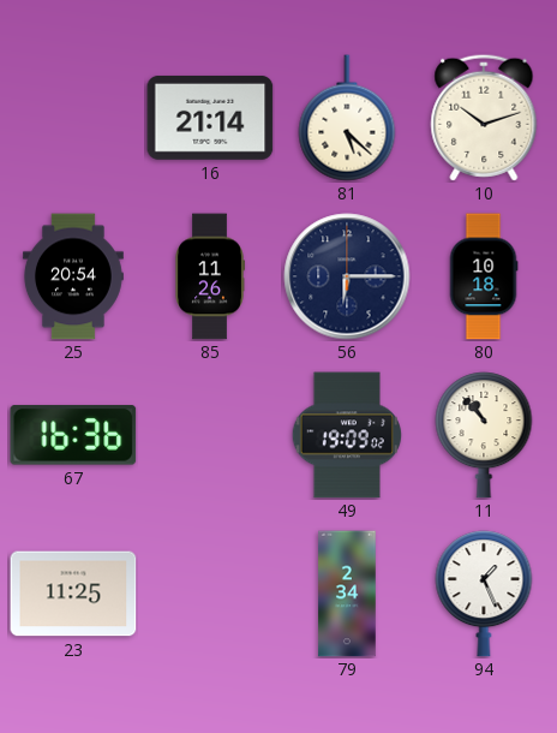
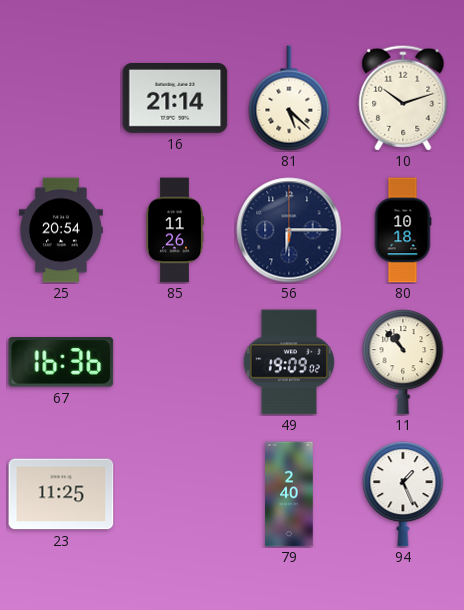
79: 2:34 -> 2:40 (289, 494)
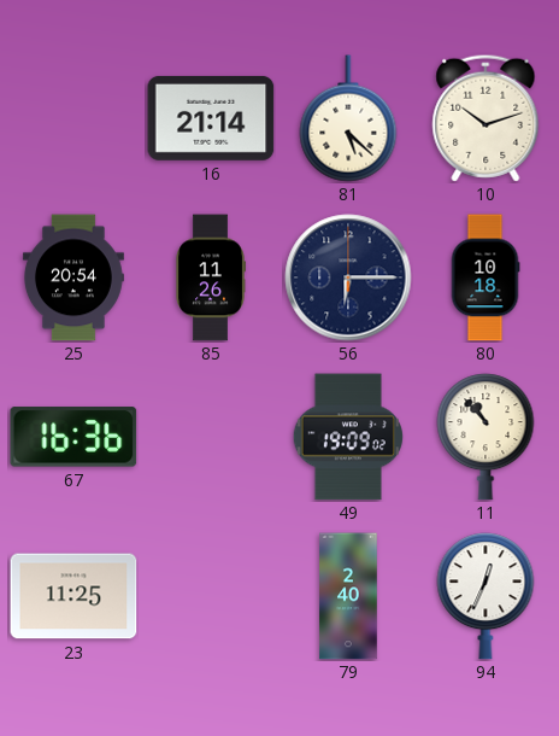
94: 1:26 -> 12:34 (486, 596)
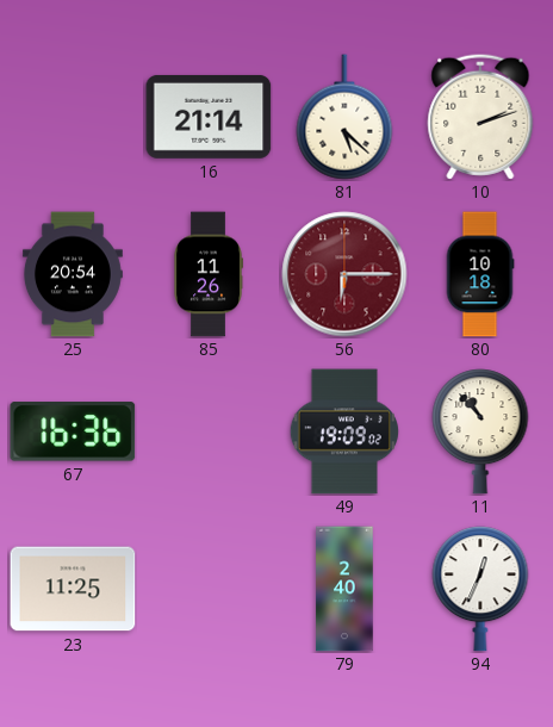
10: 10:12 -> 2:12 (480, 117)
56 dial: navy -> burgundy (344, 274)
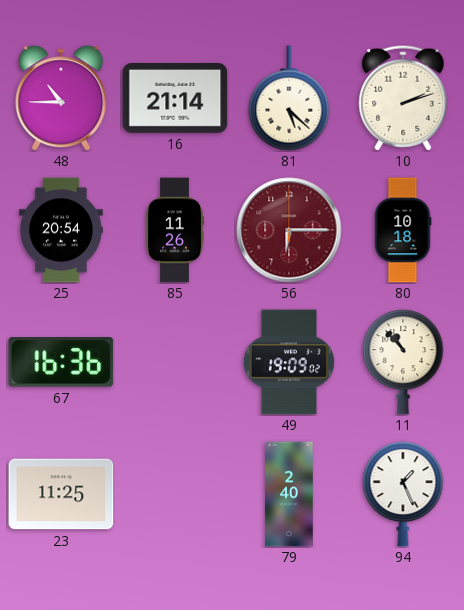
48: none -> 10:45 (61, 98)
94: 12:34 -> 1:26 (403, 494)
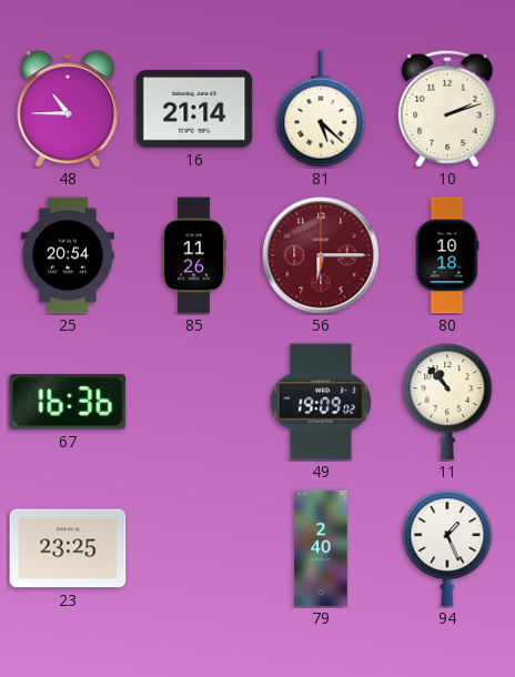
23: 11:25 -> 23:25 (68, 548)
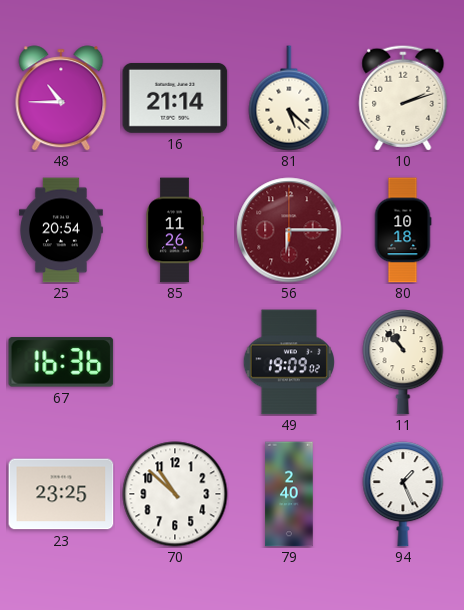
70: none -> 10:52 (175, 494)
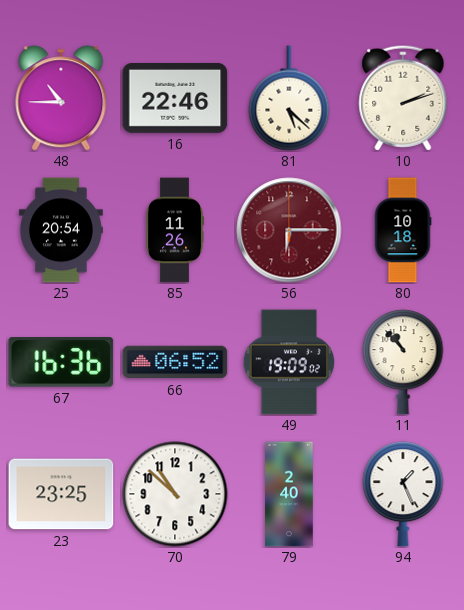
16: 21:14 -> 22:46 (175, 98)
66: none -> 06:52 (175, 362)
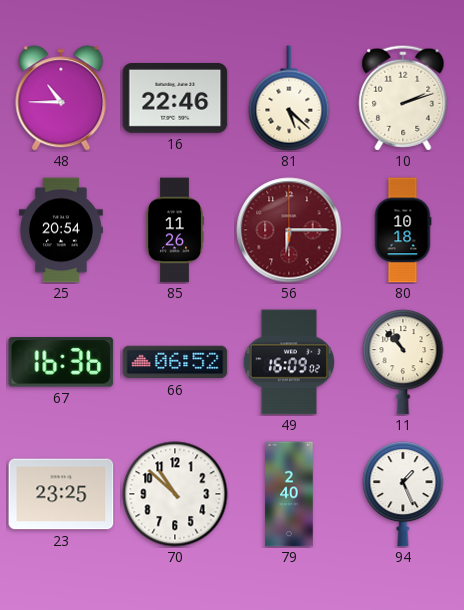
49: 19:09 -> 16:09 (289, 362)
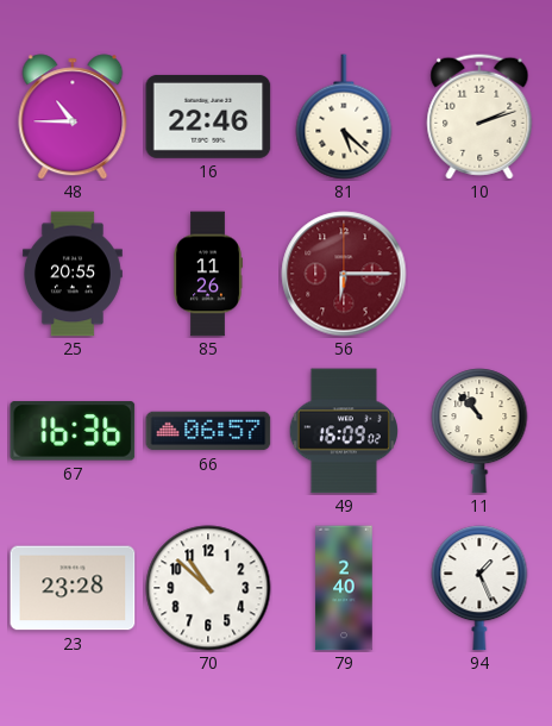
25: 20:54 -> 20:55 (73, 274)
80: 10:18 -> none (403, 230)
66: 06:52 -> 06:57 (208, 431)
23: 23:25 -> 23:28 (73, 588)
